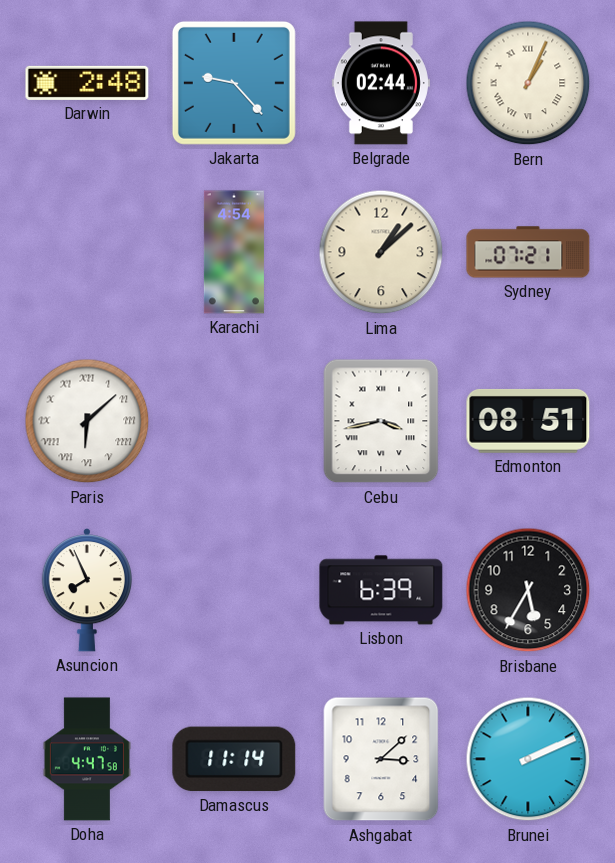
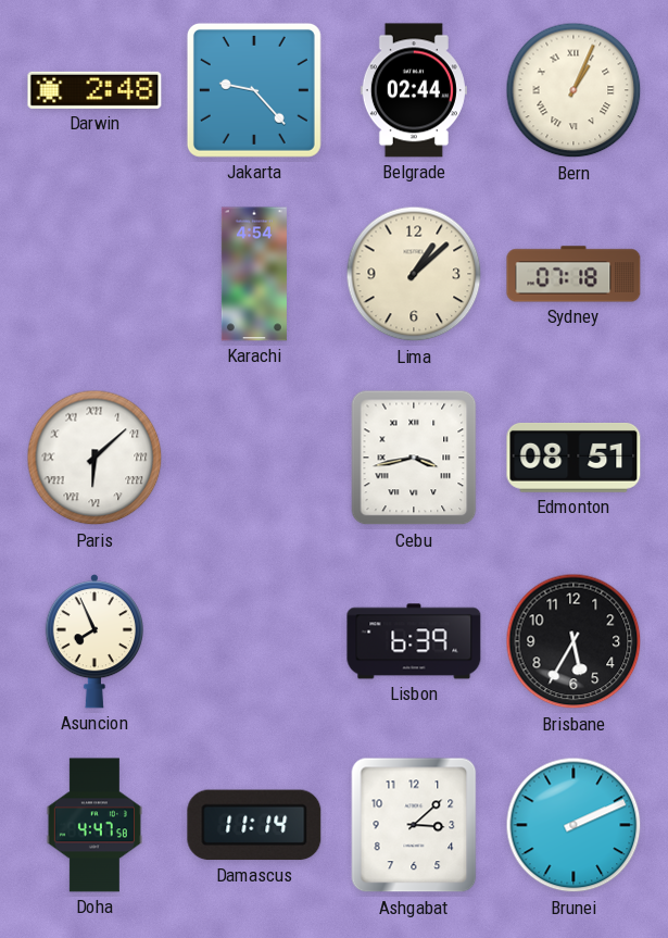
Sydney: 07:21 -> 07:18 (574, 274)
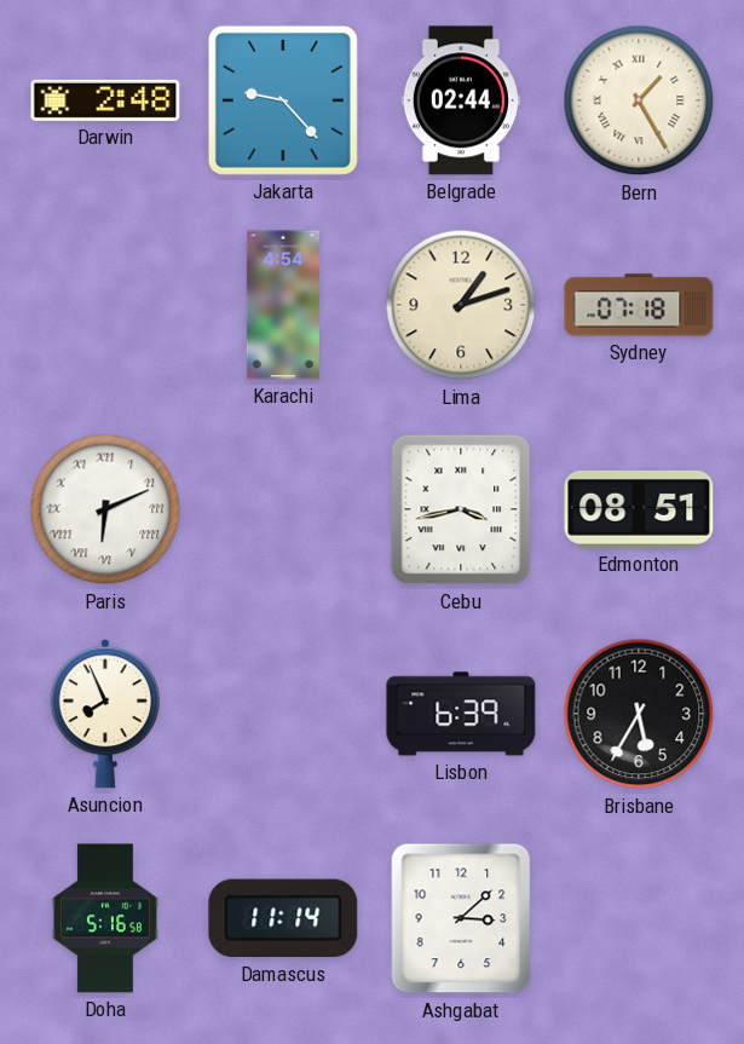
Bern: 1:04 -> 1:25 (639, 100)
Lima: 1:08 -> 1:12 (461, 305)
Paris: 6:08 -> 6:11 (105, 509)
Doha: 4:47 -> 5:16 (105, 918)
Brunei: 2:11 -> none (574, 825)
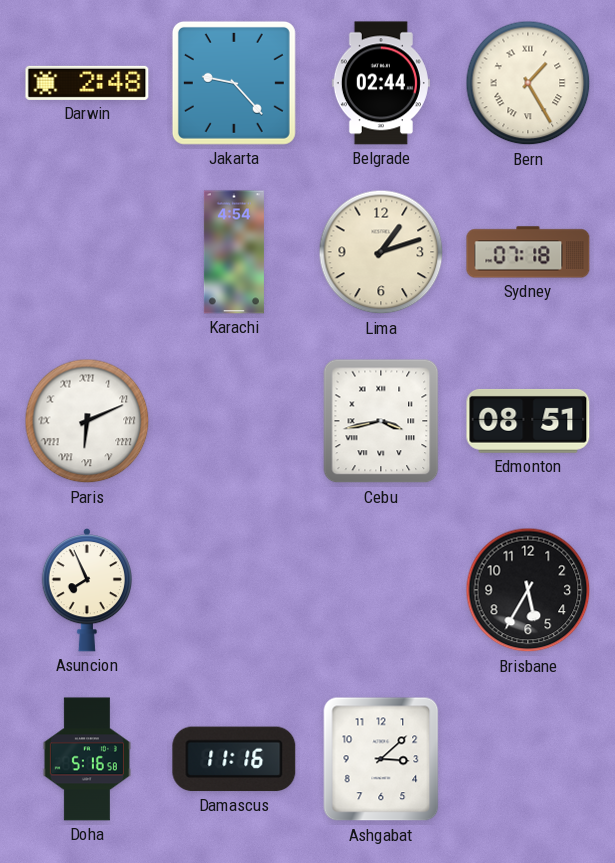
Lisbon: 6:39 -> none (461, 714)
Damascus: 11:14 -> 11:16 (234, 759)
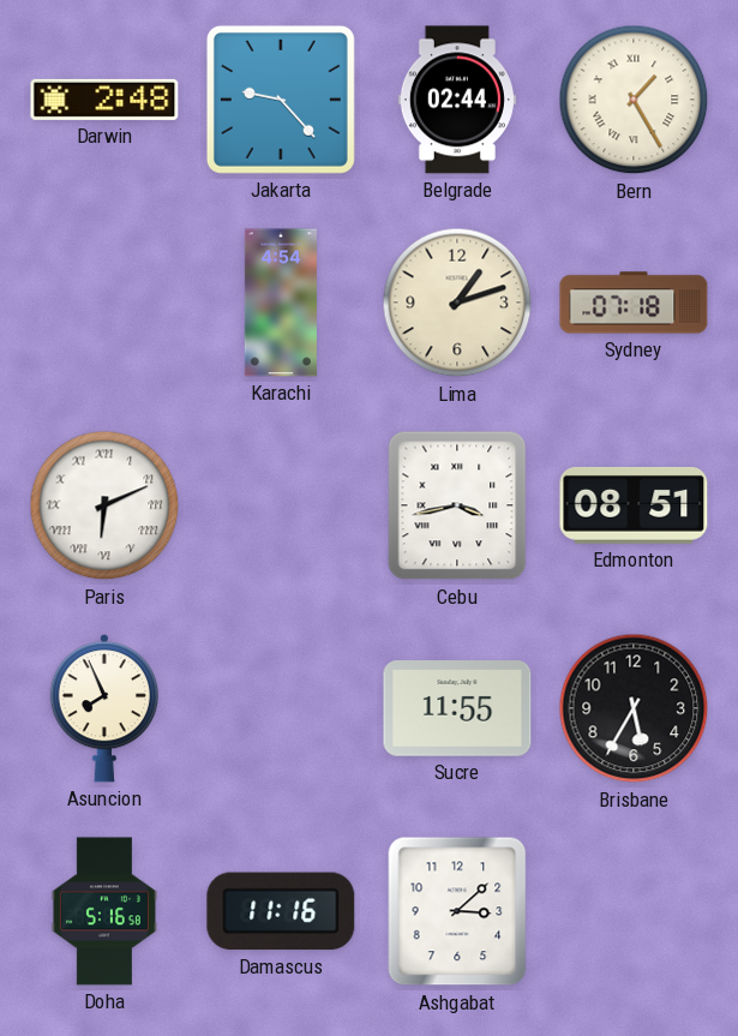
Sucre: none -> 11:55 (457, 709)
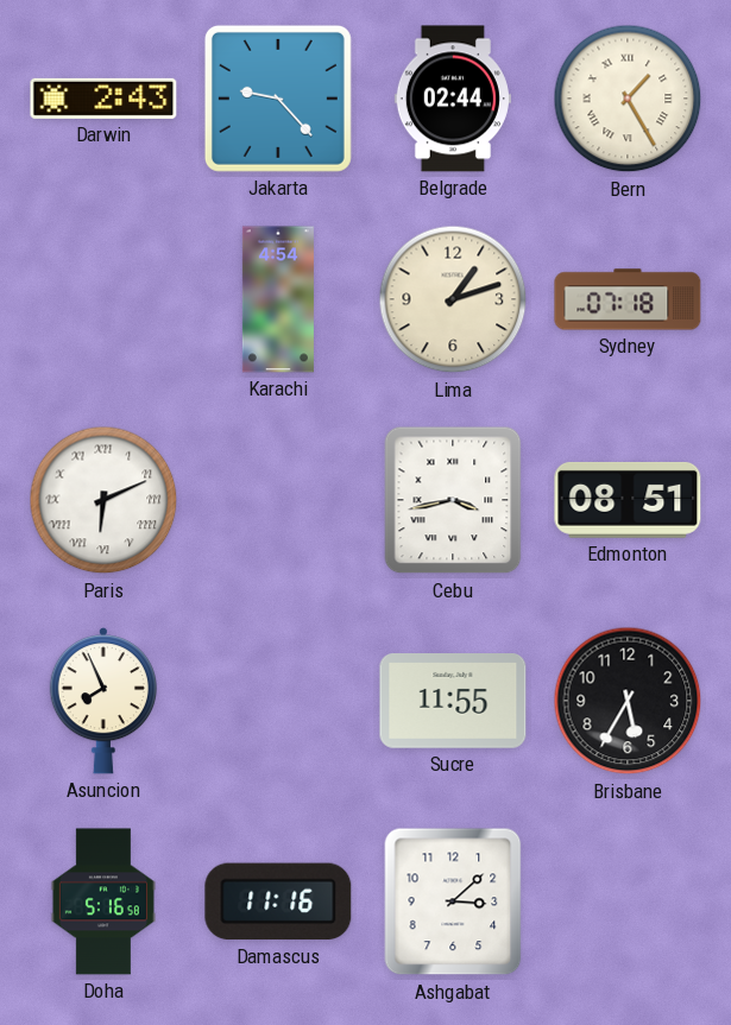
Darwin: 2:48 -> 2:43 (103, 99)
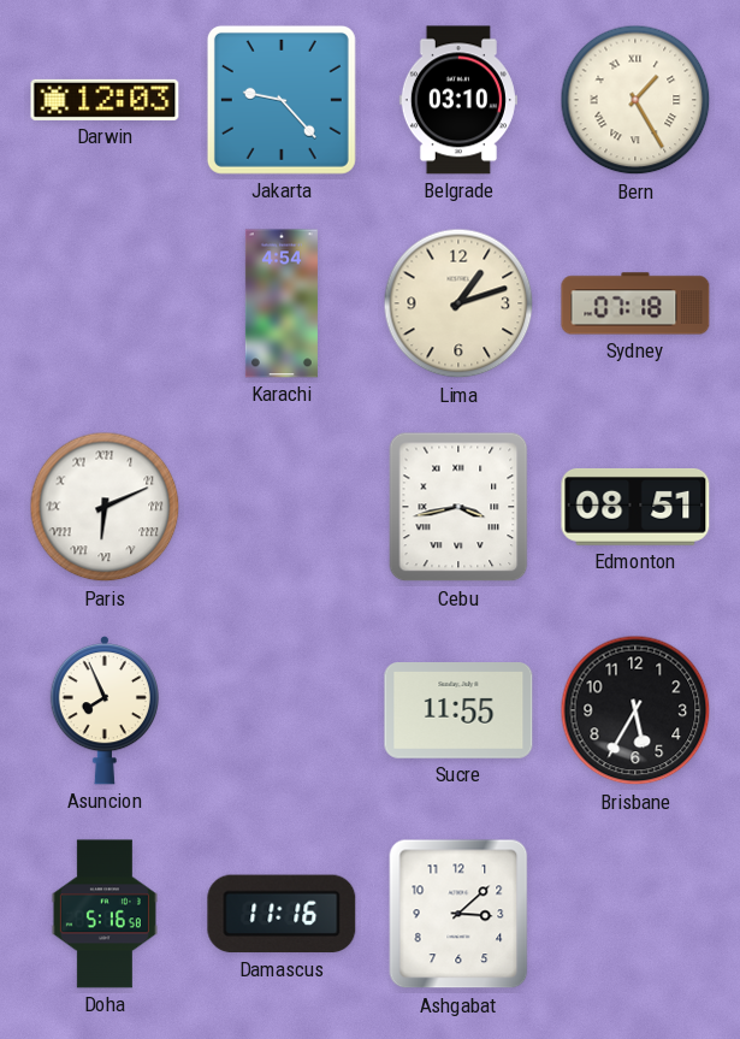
Darwin: 2:43 -> 12:03 (105, 100)
Belgrade: 02:44 -> 03:10 (458, 100)
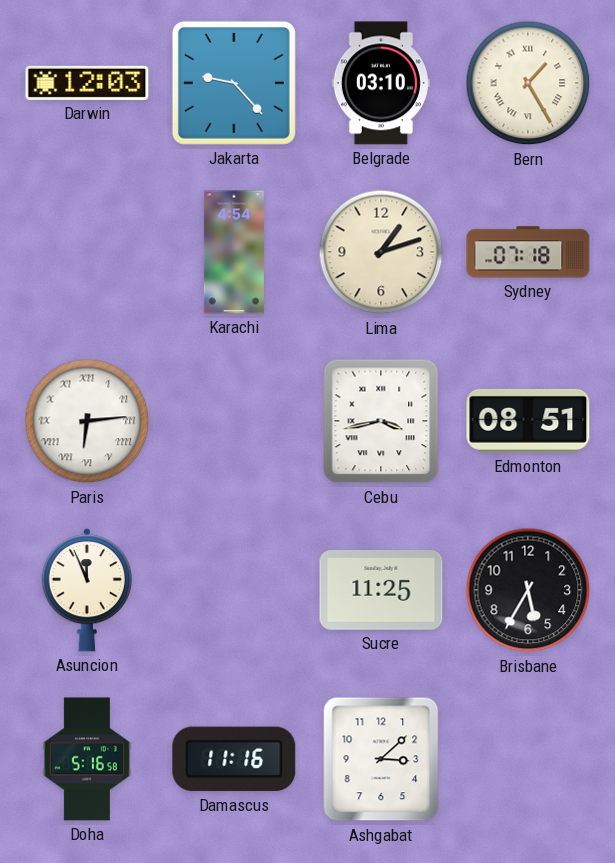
Paris: 6:11 -> 6:14 (87, 421)
Asuncion: 7:56 -> 11:56 (86, 590)
Sucre: 11:55 -> 11:25 (381, 591)
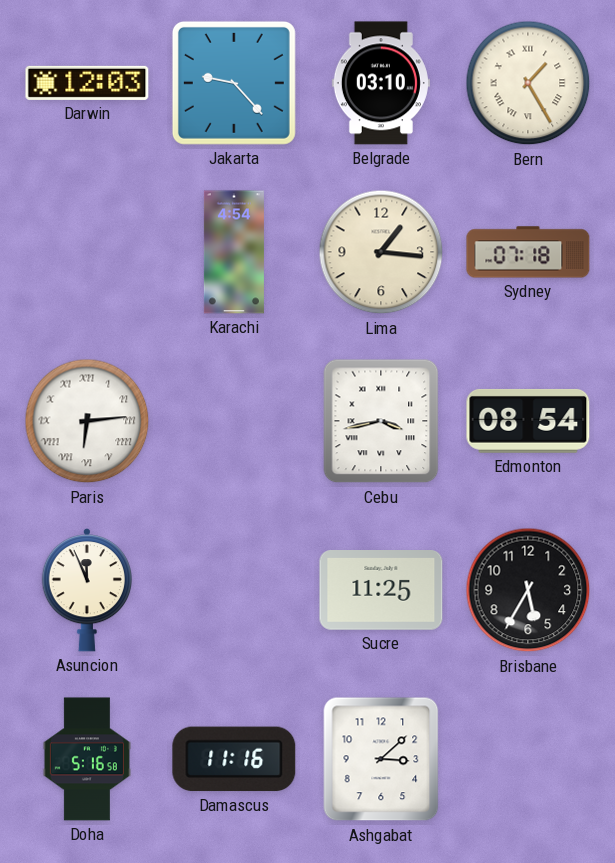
Lima: 1:12 -> 1:16 (381, 252)
Edmonton: 08:51 -> 08:54 (528, 421)
